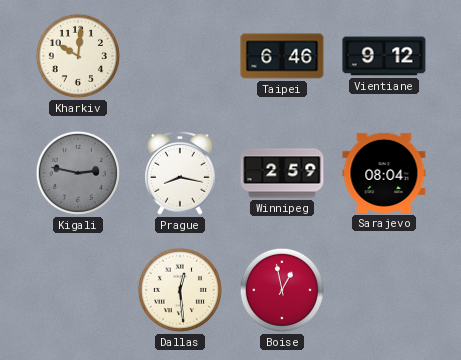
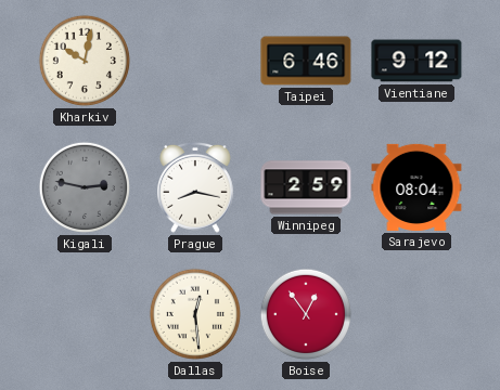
Kharkiv: 10:01 -> 10:02 (85, 61)
Boise: 12:58 -> 12:54 (306, 314)
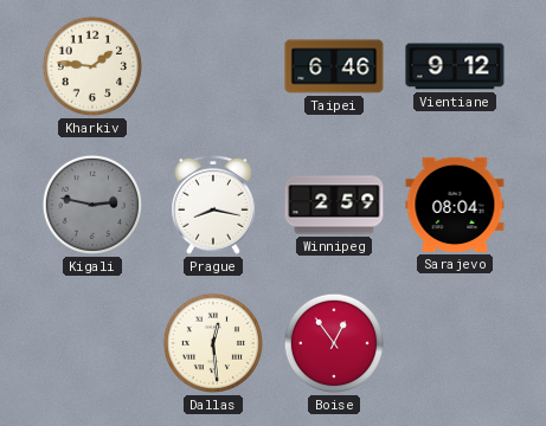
Kharkiv: 10:02 -> 1:46 (92, 66)
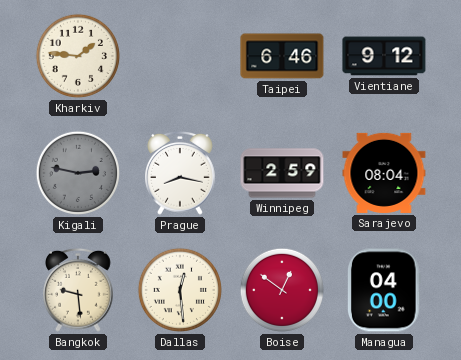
Bangkok: none -> 9:29 (79, 290)
Boise: 12:54 -> 12:51 (282, 290)
Managua: none -> 04:00 (384, 290)
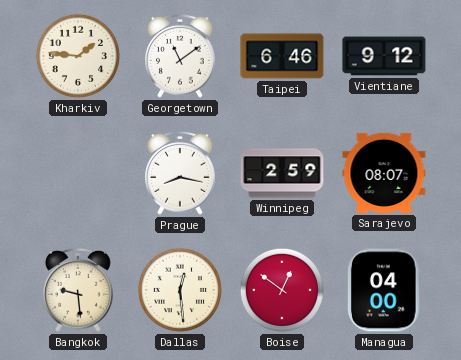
Georgetown: none -> 11:09 (181, 56)
Kigali: 2:47 -> none (78, 173)
Sarajevo: 08:04 -> 08:07 (384, 173)
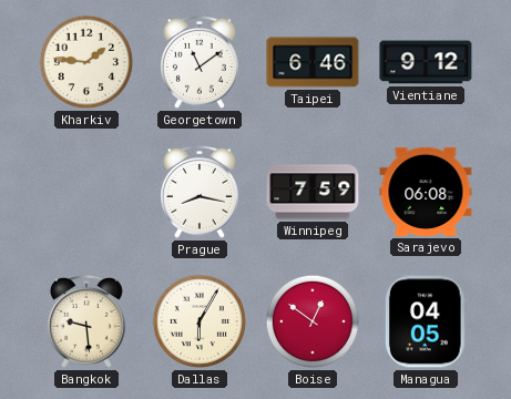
Winnipeg: 2:59 -> 7:59 (313, 192)
Sarajevo: 08:07 -> 06:08 (426, 192)
Dallas: 12:29 -> 6:05 (200, 321)
Managua: 04:00 -> 04:05 (426, 321)
